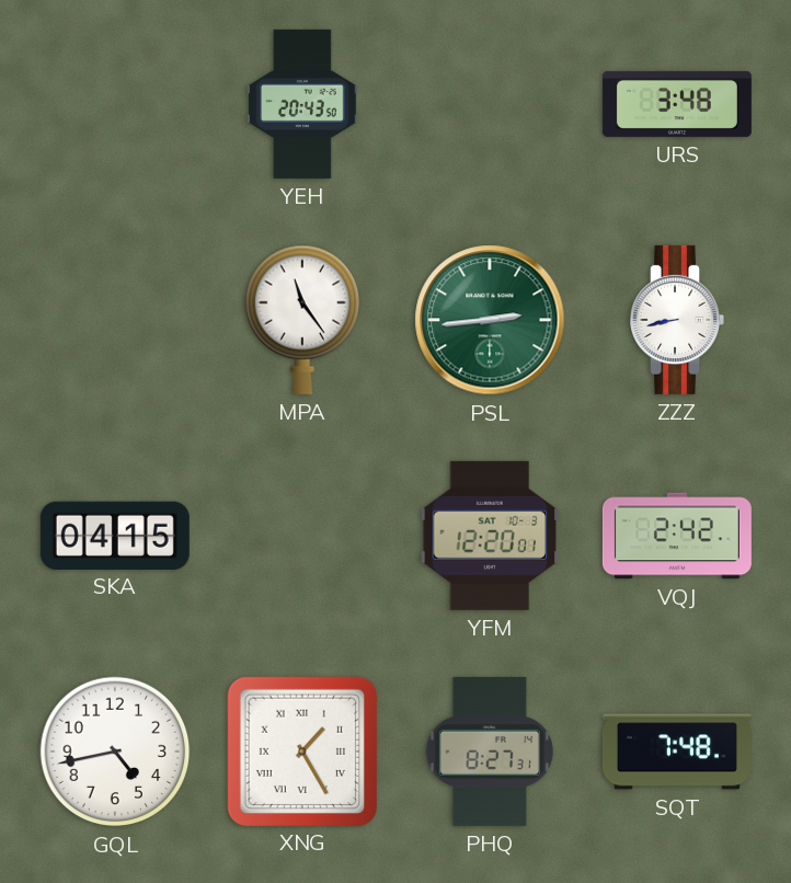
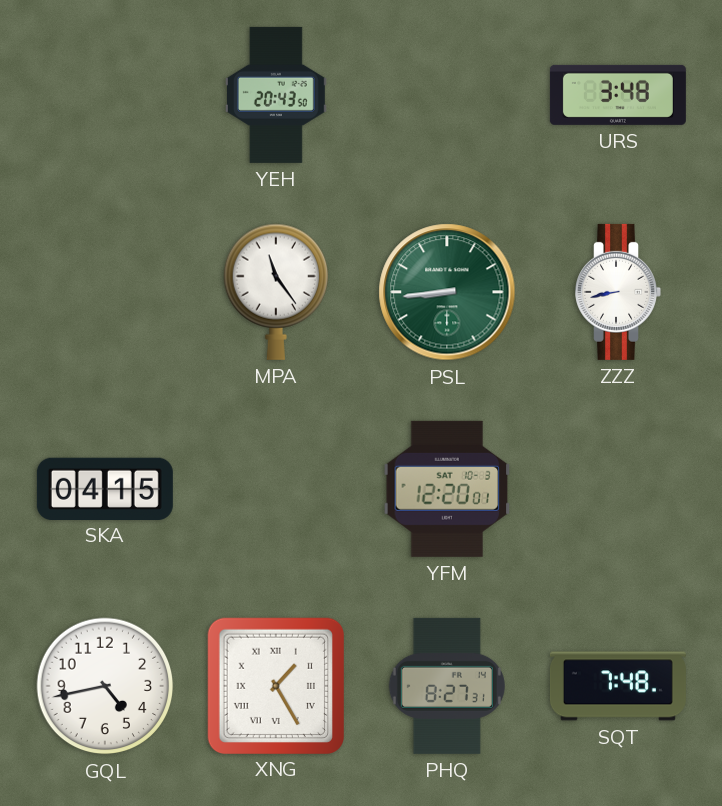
PSL: 2:44 -> 8:44 (447, 292)
VQJ: 2:42 -> none (677, 536)
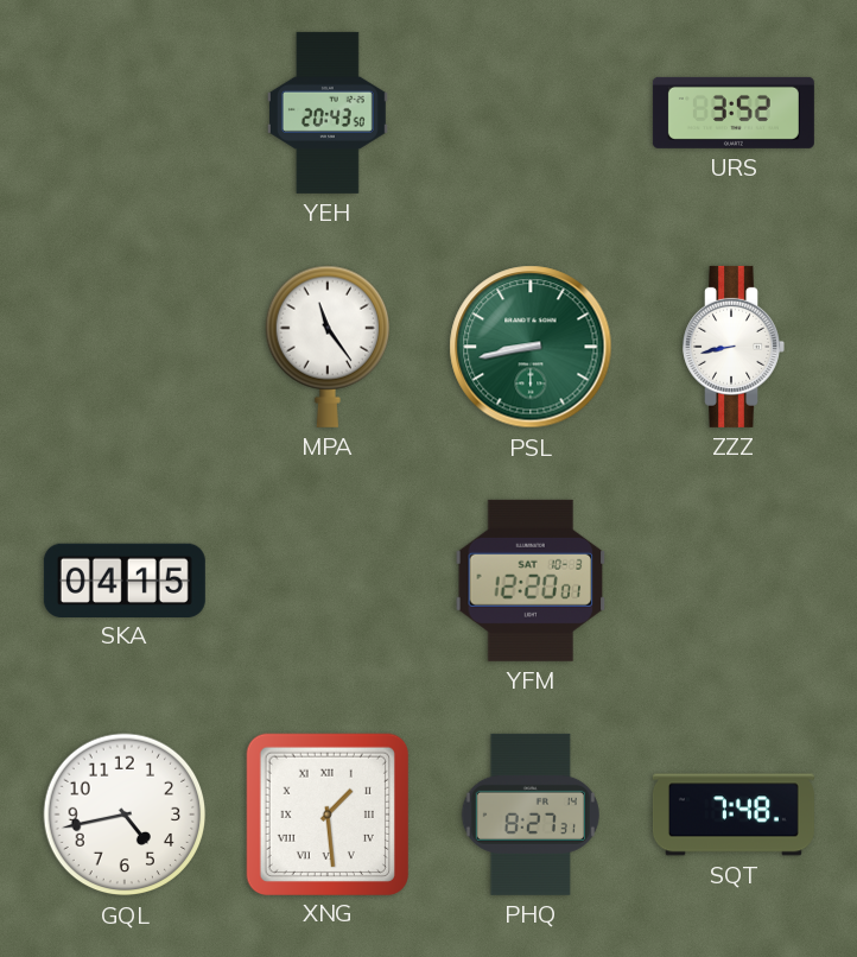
URS: 3:48 -> 3:52 (734, 113)
PSL: 8:44 -> 8:43 (531, 347)
XNG: 1:25 -> 1:29 (326, 813)
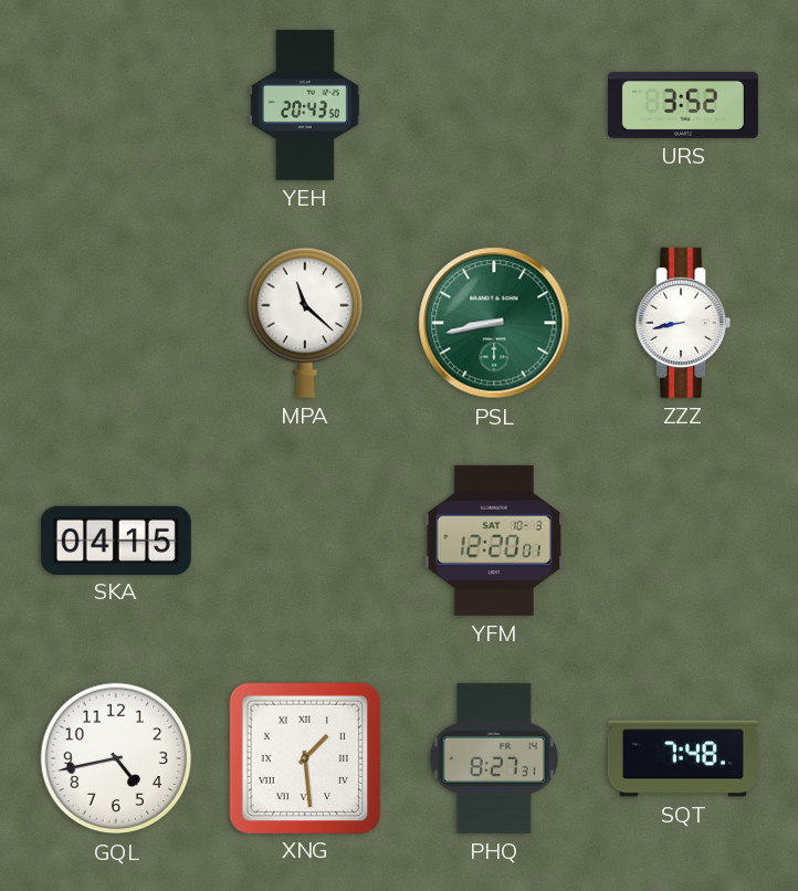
MPA: 11:24 -> 11:22 (304, 323)
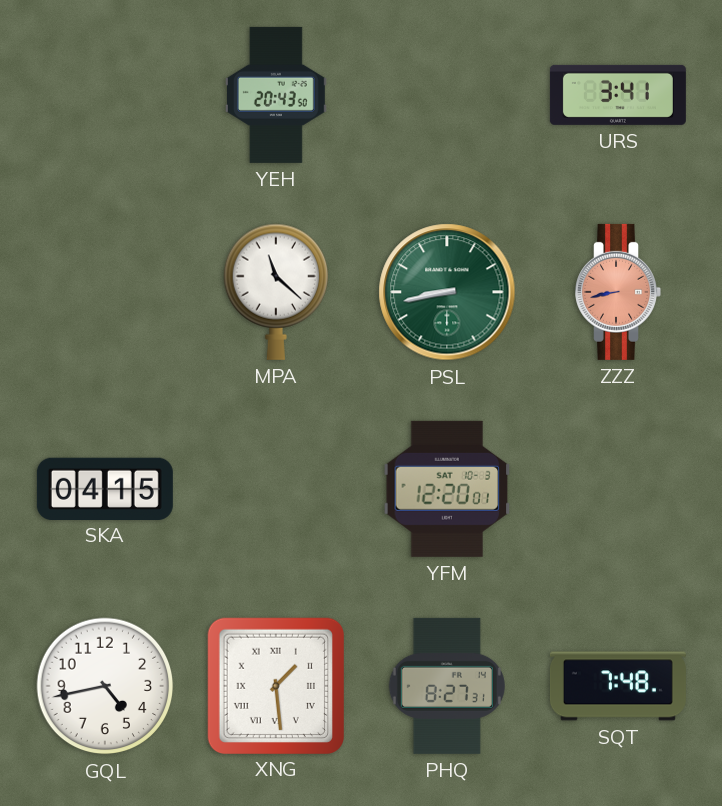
URS: 3:52 -> 3:41 (618, 95)
ZZZ dial: white -> salmon (618, 292)
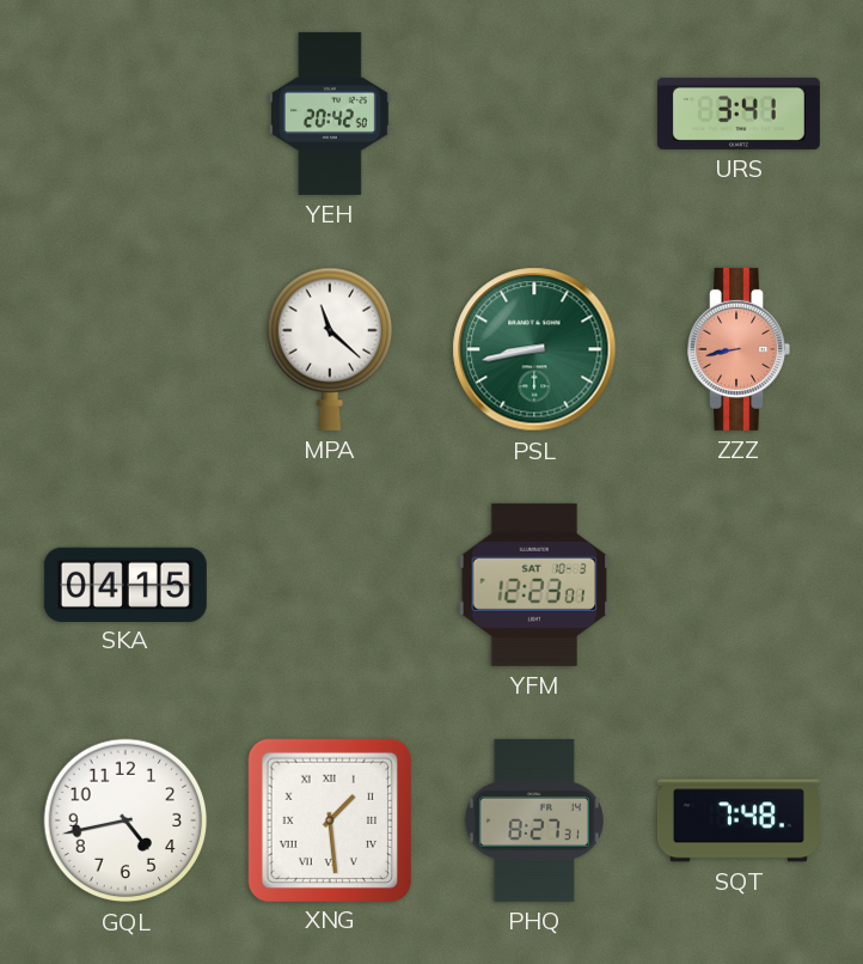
YEH: 20:43 -> 20:42 (330, 114)
YFM: 12:20 -> 12:23 (534, 585)
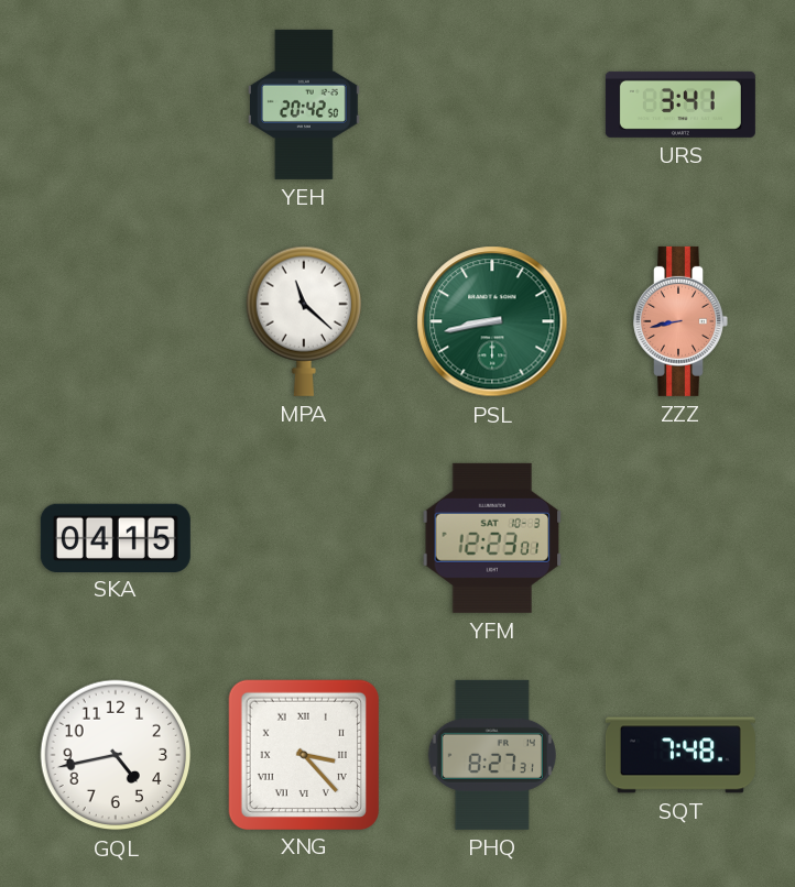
XNG: 1:29 -> 3:23 (303, 754)
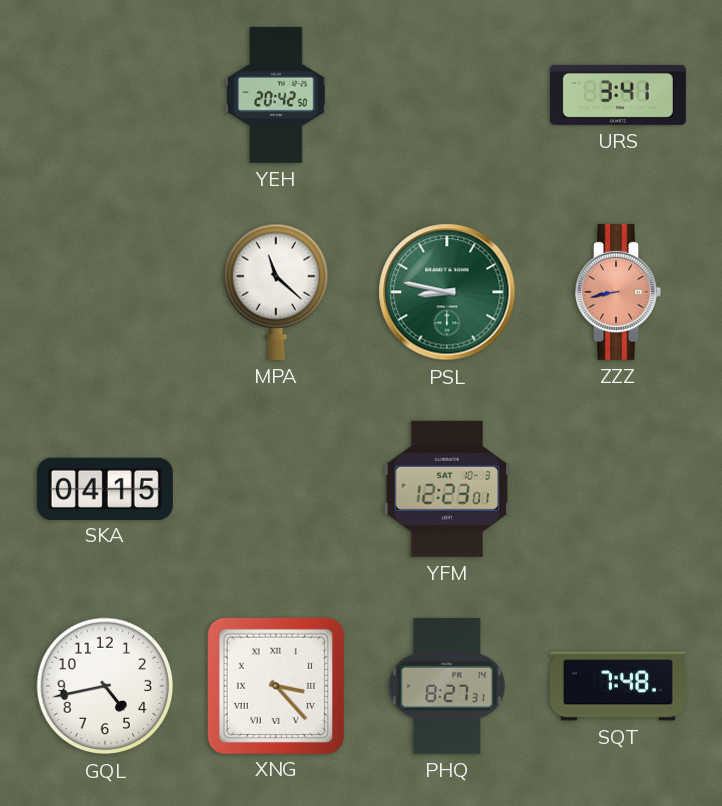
PSL: 8:43 -> 8:47 (447, 292)
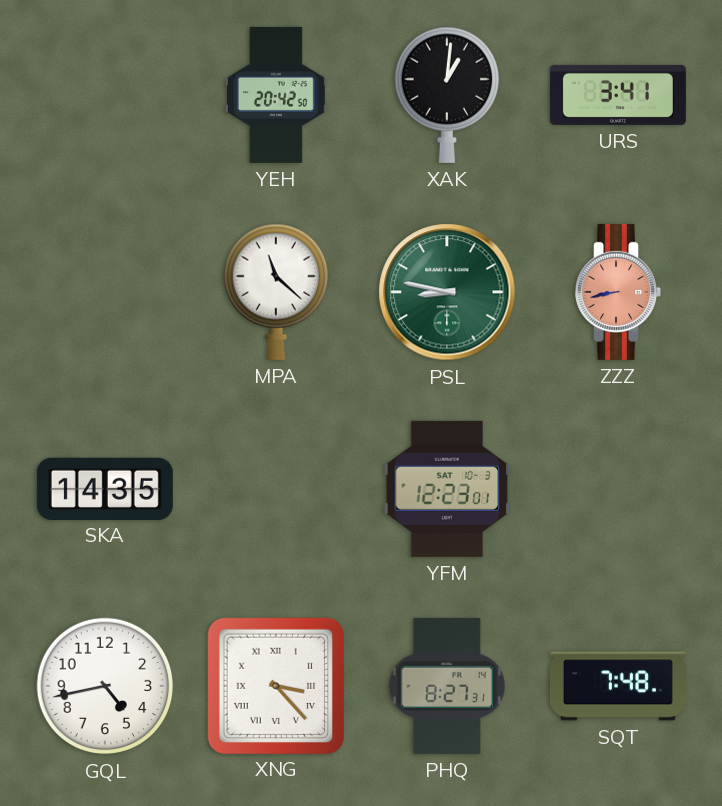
XAK: none -> 1:01 (446, 95)
SKA: 04:15 -> 14:35 (105, 488)
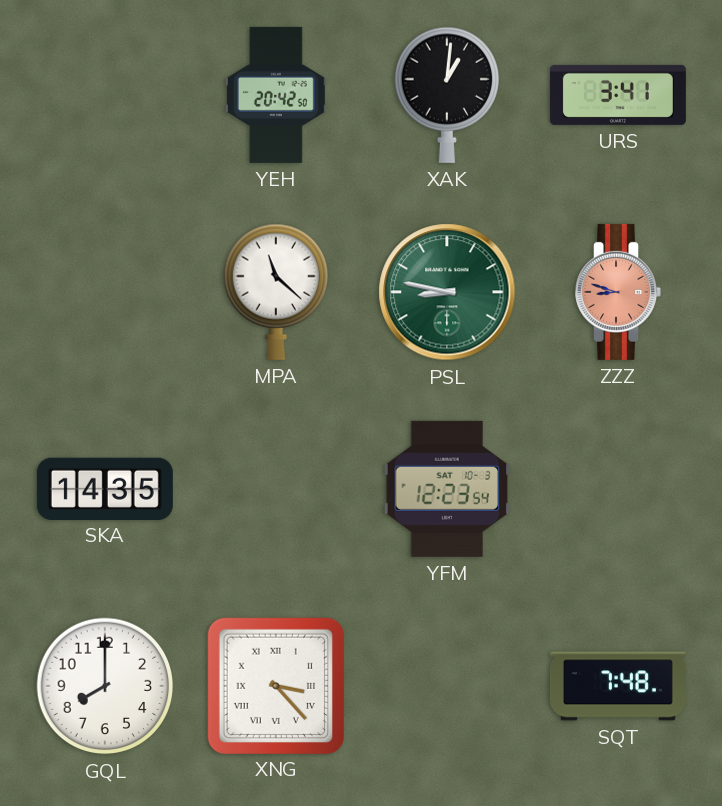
ZZZ: 8:43 -> 8:48 (618, 292)
YFM: 12:23:01 -> 12:23:54 (447, 489)
GQL: 4:43 -> 8:00 (105, 686)
PHQ: 8:27 -> none (447, 686)
